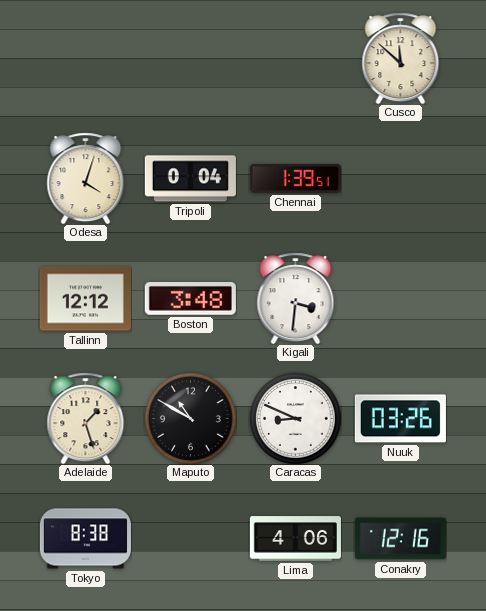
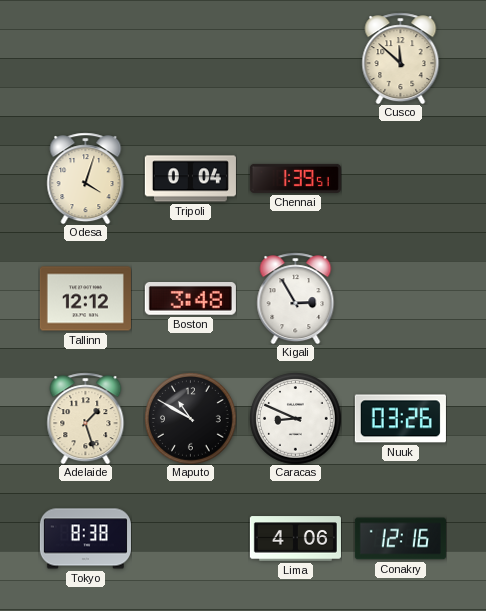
Kigali: 3:31 -> 2:55 (296, 298)
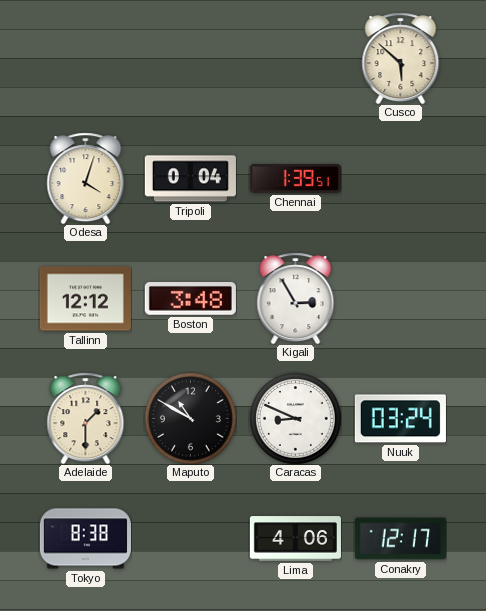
Cusco: 11:52 -> 5:52 (401, 58)
Adelaide: 1:27 -> 1:30 (86, 418)
Nuuk: 03:26 -> 03:24 (400, 419)
Conakry: 12:16 -> 12:17 (400, 539)
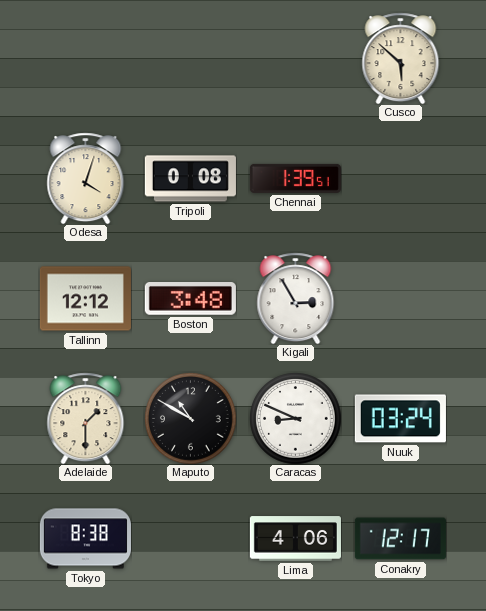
Tripoli: 0:04 -> 0:08 (190, 179)
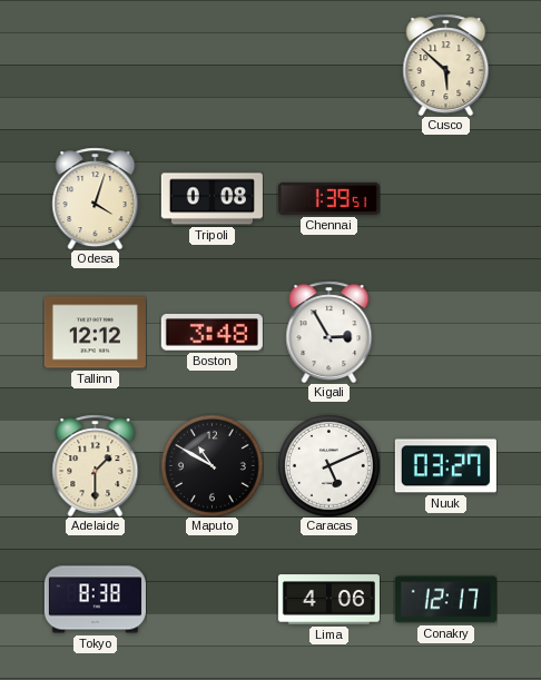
Caracas: 8:49 -> 5:11 (328, 465)
Nuuk: 03:24 -> 03:27 (445, 466)
